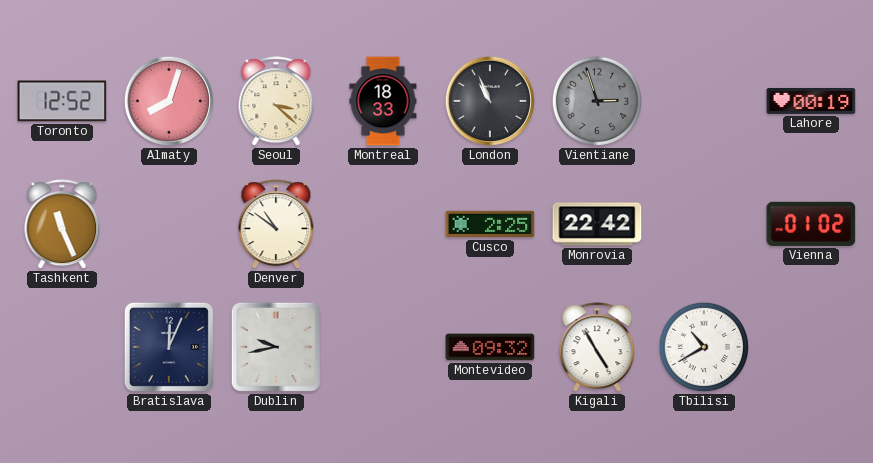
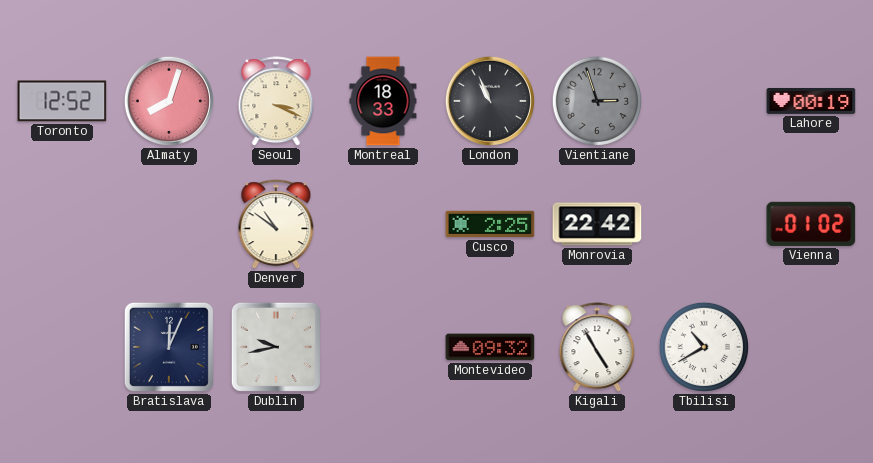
Seoul: 3:22 -> 3:19 (276, 102)
Tashkent: 11:26 -> none (62, 225)
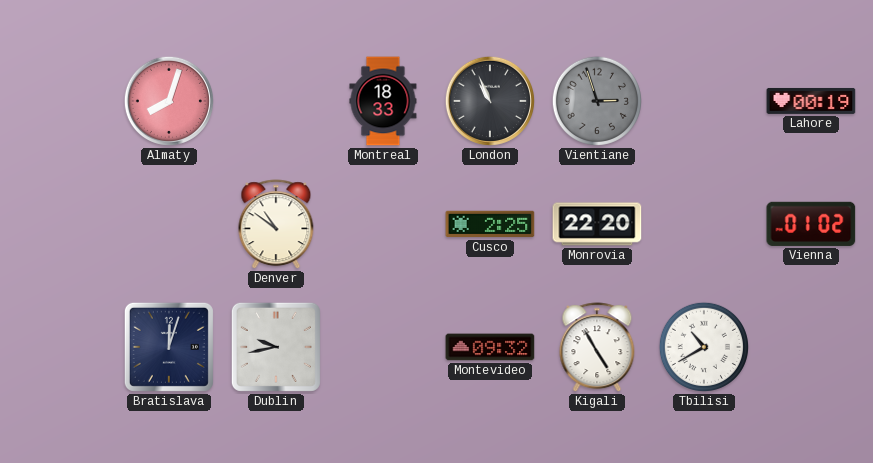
Toronto: 12:52 -> none (62, 101)
Seoul: 3:19 -> none (276, 102)
Monrovia: 22:42 -> 22:20 (597, 224)
Bratislava: 12:04 -> 12:03 (169, 347)
